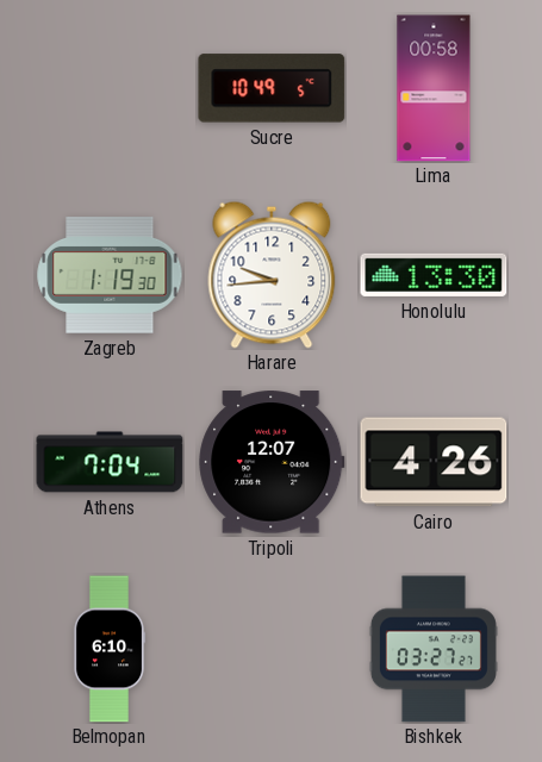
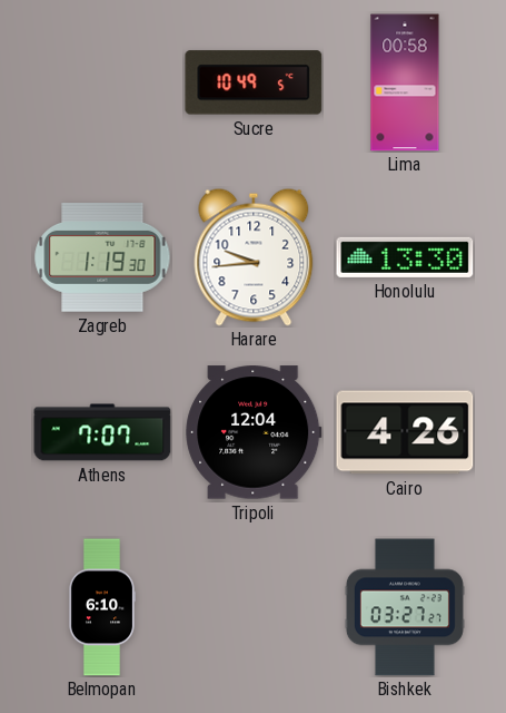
Athens: 7:04 -> 7:07 (102, 432)
Tripoli: 12:07 -> 12:04 (254, 432)
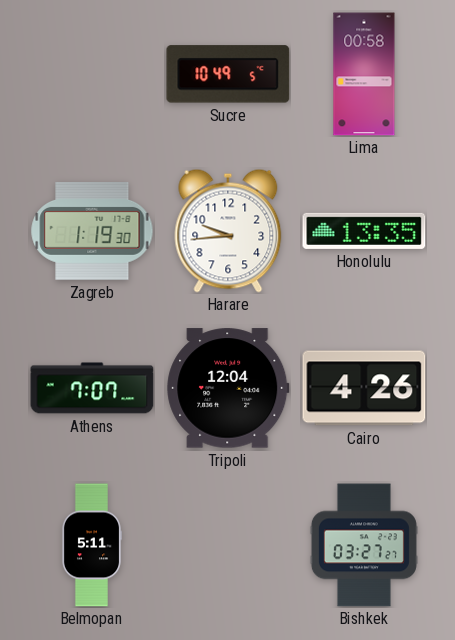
Honolulu: 13:30 -> 13:35 (364, 231)
Belmopan: 6:10 -> 5:11 (91, 545)
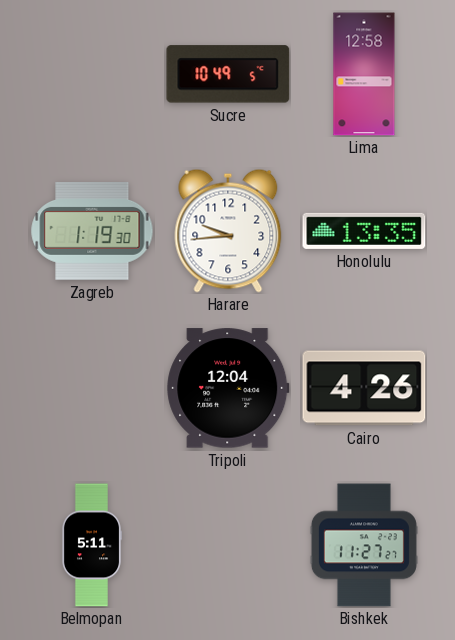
Lima: 00:58 -> 12:58 (364, 74)
Athens: 7:07 -> none (92, 388)
Bishkek: 03:27 -> 11:27 (364, 545)
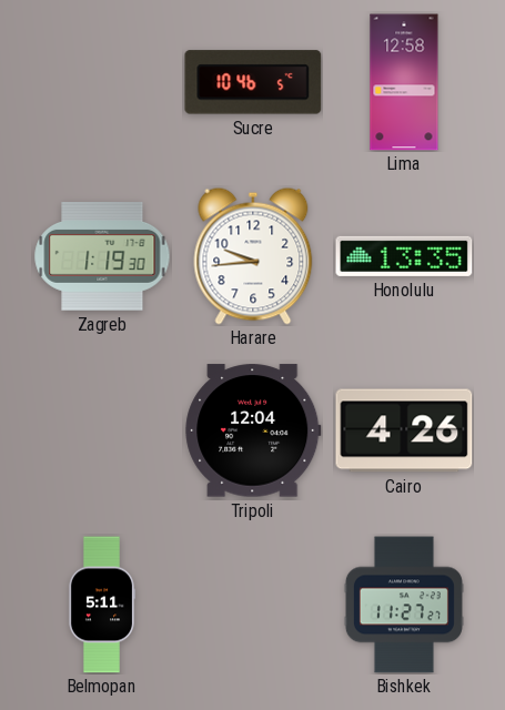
Sucre: 10:49 -> 10:46 (253, 82)
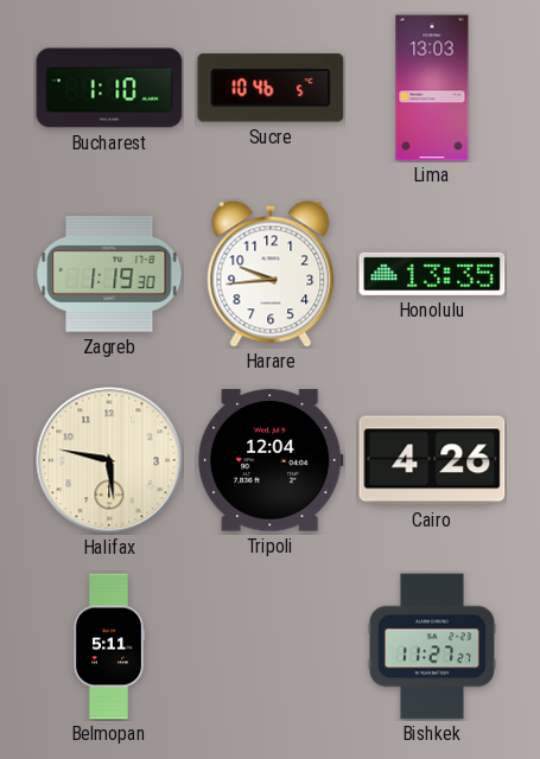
Bucharest: none -> 1:10 (109, 88)
Lima: 12:58 -> 13:03 (432, 88)
Halifax: none -> 5:47 (109, 460)
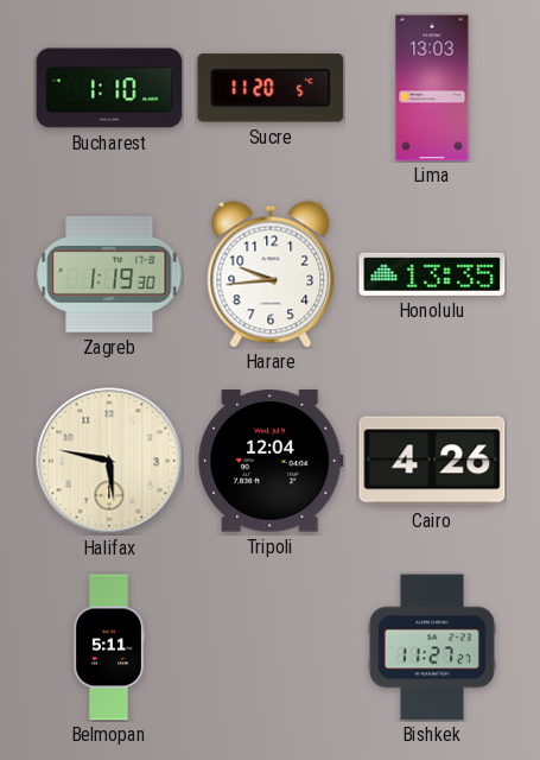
Sucre: 10:46 -> 11:20 (271, 88)
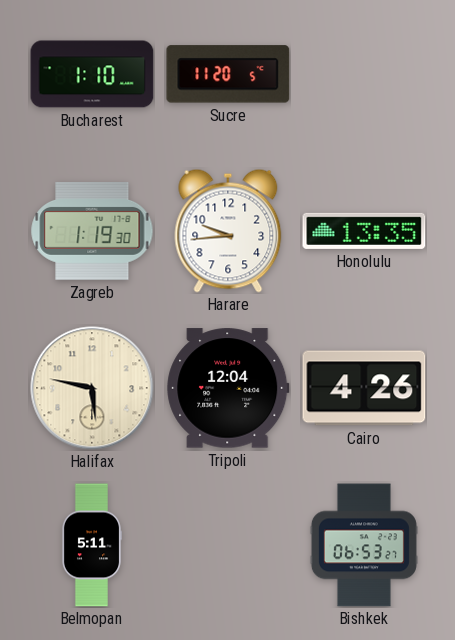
Lima: 13:03 -> none (432, 88)
Bishkek: 11:27 -> 06:53 (364, 545)
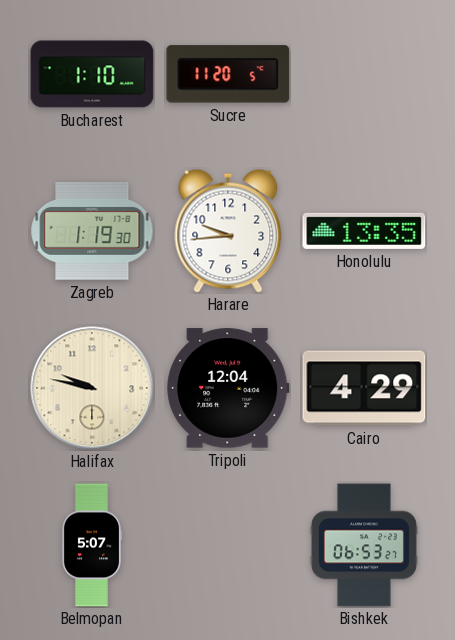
Halifax: 5:47 -> 9:47 (92, 388)
Cairo: 4:26 -> 4:29 (364, 388)
Belmopan: 5:11 -> 5:07 (91, 545)
